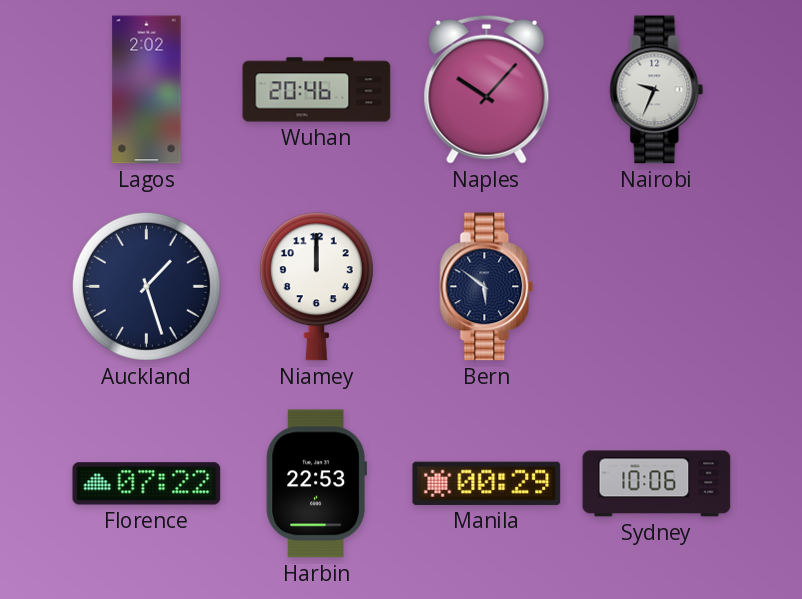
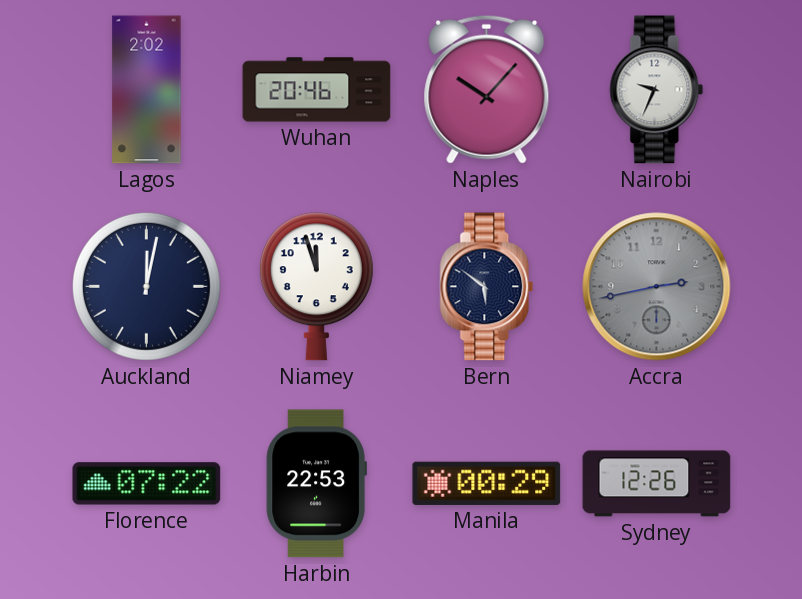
Auckland: 1:27 -> 12:02 (146, 286)
Niamey: 12:00 -> 11:57 (316, 287)
Accra: none -> 2:43 (657, 287)
Sydney: 10:06 -> 12:26 (657, 484)
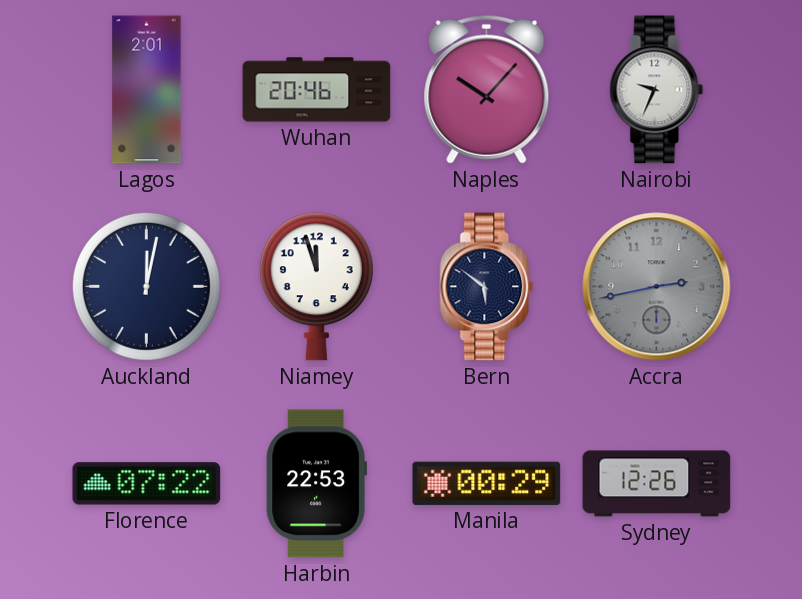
Lagos: 2:02 -> 2:01 (147, 90)
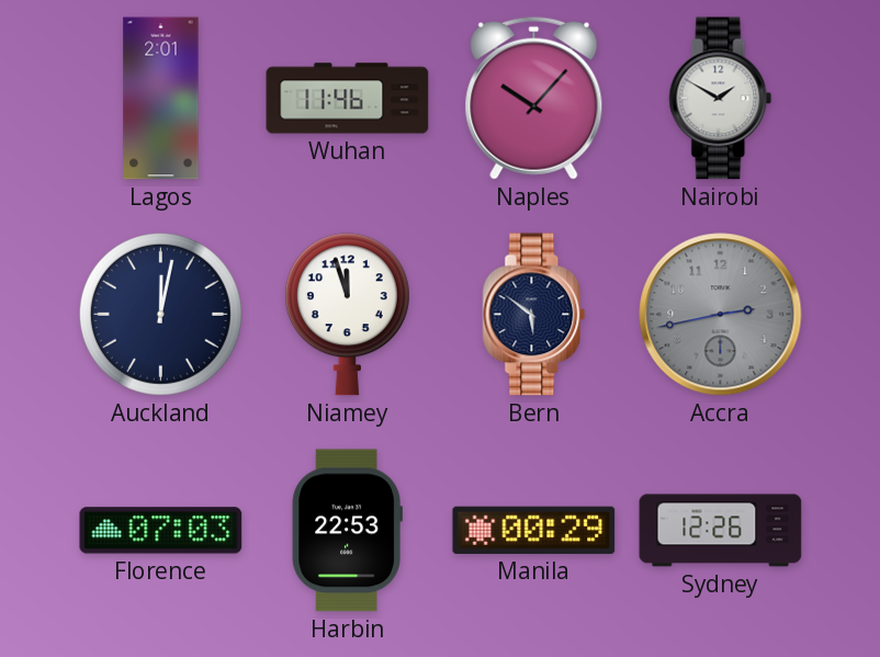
Wuhan: 20:46 -> 11:46 (348, 99)
Nairobi: 9:34 -> 1:50 (721, 99)
Florence: 07:22 -> 07:03 (161, 531)
